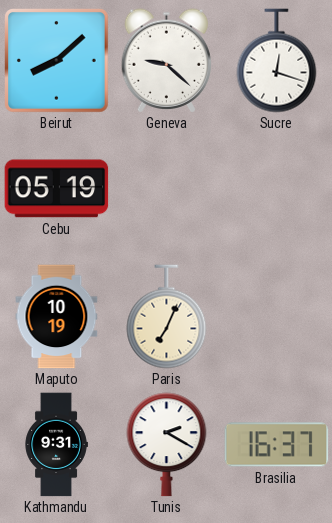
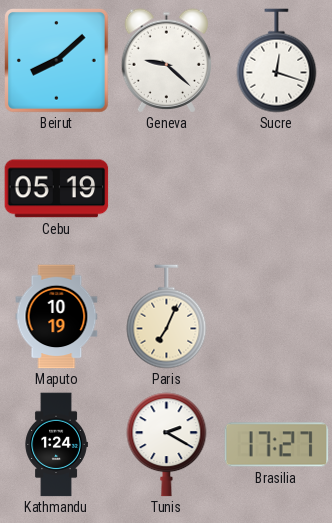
Kathmandu: 9:31 -> 1:24 (56, 445)
Brasilia: 16:37 -> 17:27 (277, 445)
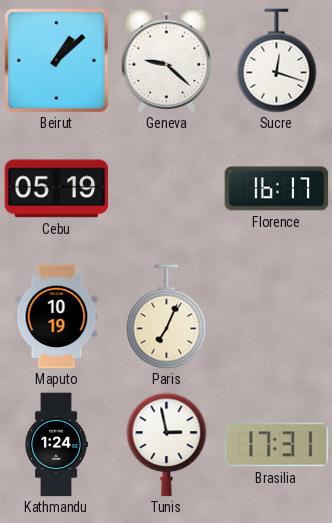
Beirut: 8:08 -> 1:08 (57, 61)
Florence: none -> 16:17 (277, 189)
Tunis: 2:20 -> 2:58 (167, 445)
Brasilia: 17:27 -> 17:31 (277, 445)
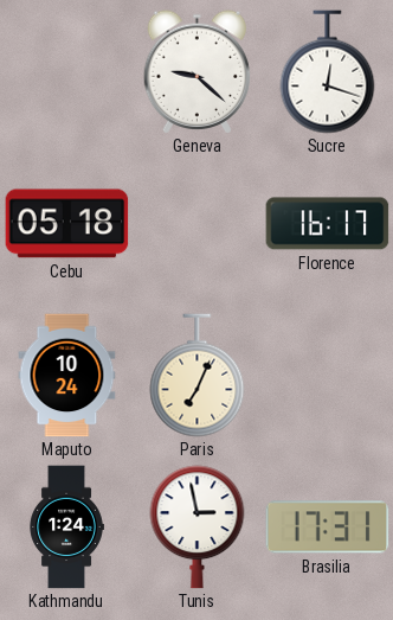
Beirut: 1:08 -> none (57, 61)
Cebu: 05:19 -> 05:18 (67, 224)
Maputo: 10:19 -> 10:24 (67, 376)
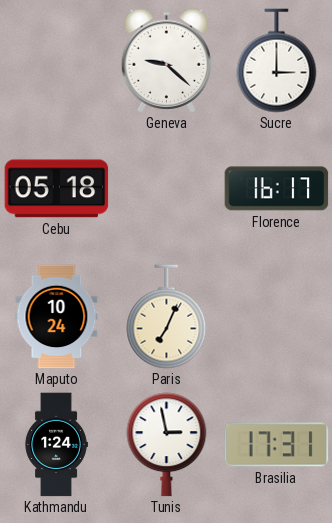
Sucre: 12:18 -> 3:00 (277, 61)
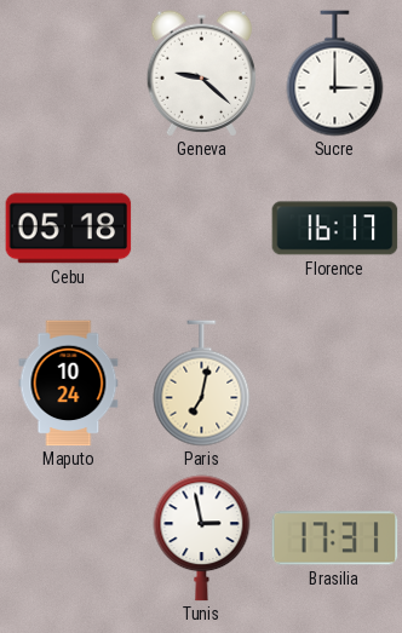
Paris: 7:04 -> 7:02 (202, 384)
Kathmandu: 1:24 -> none (56, 445)
